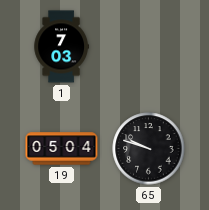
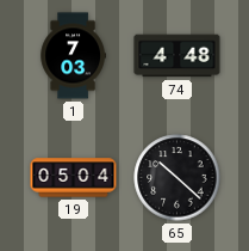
74: none -> 4:48 (178, 56)
65: 9:48 -> 10:22 (178, 178)
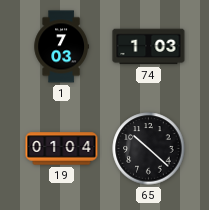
74: 4:48 -> 1:03 (149, 47)
19: 05:04 -> 01:04 (62, 149)
